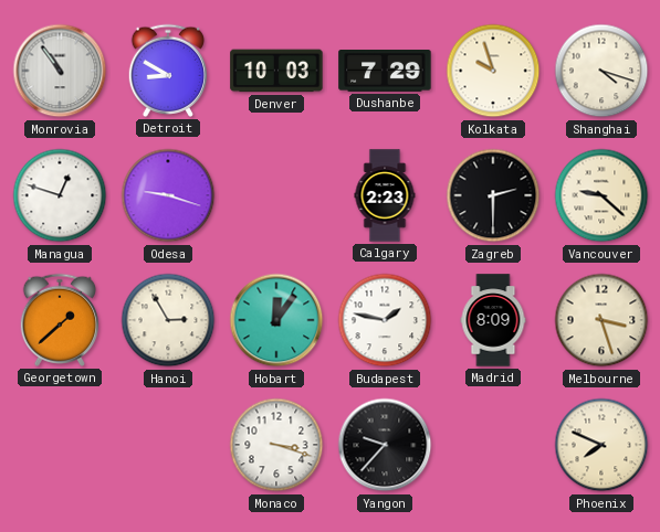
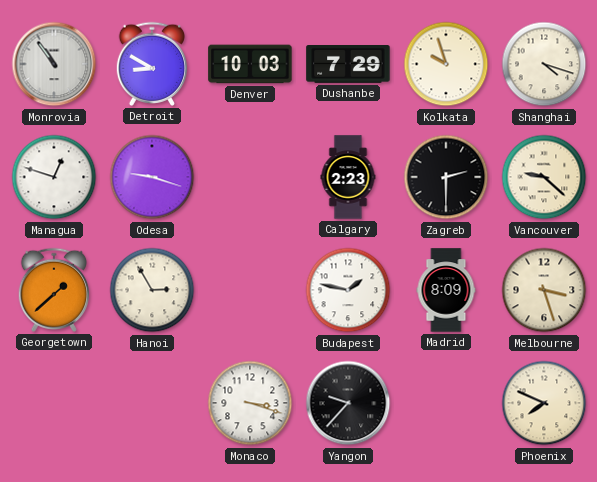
Hobart: 12:06 -> none (276, 320)
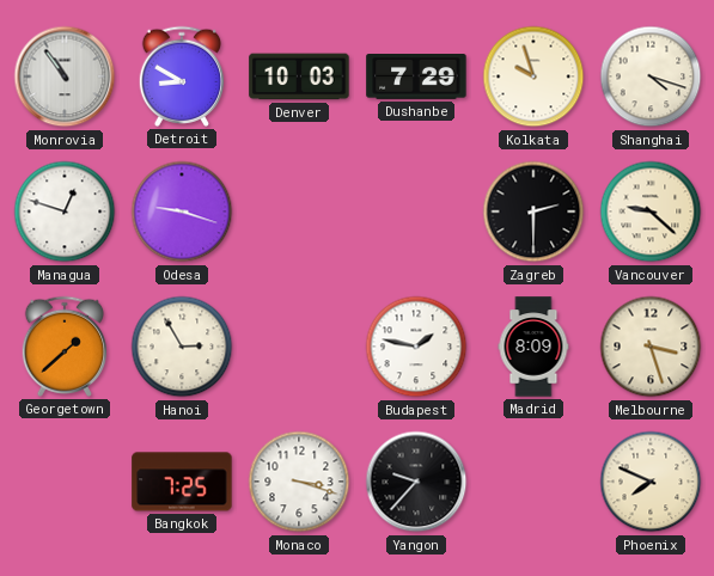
Calgary: 2:23 -> none (348, 177)
Bangkok: none -> 7:25 (182, 482)
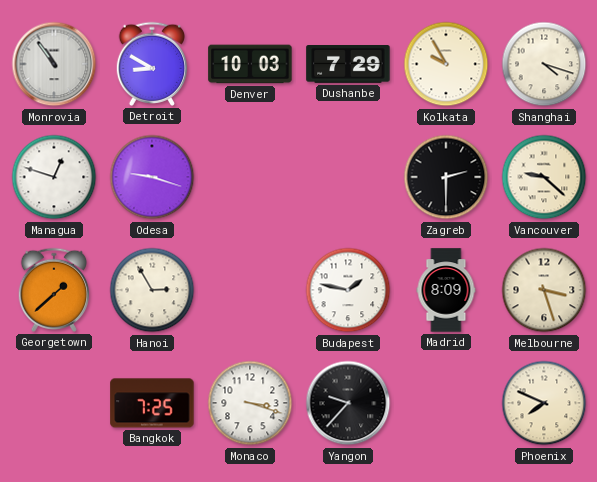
Kolkata: 9:57 -> 9:55 (446, 64)
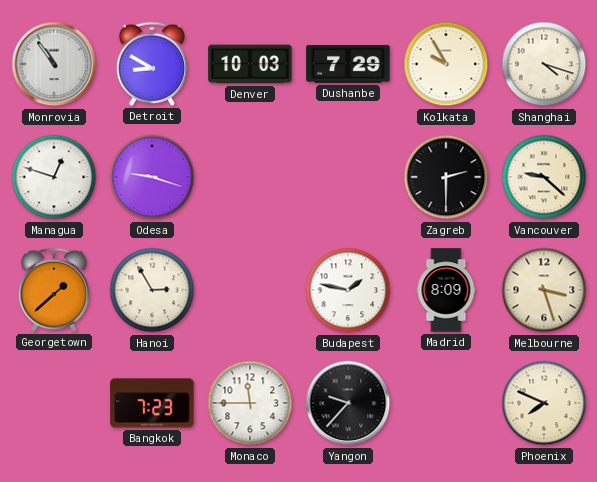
Bangkok: 7:25 -> 7:23 (152, 403)
Monaco: 3:18 -> 11:45 (250, 403)
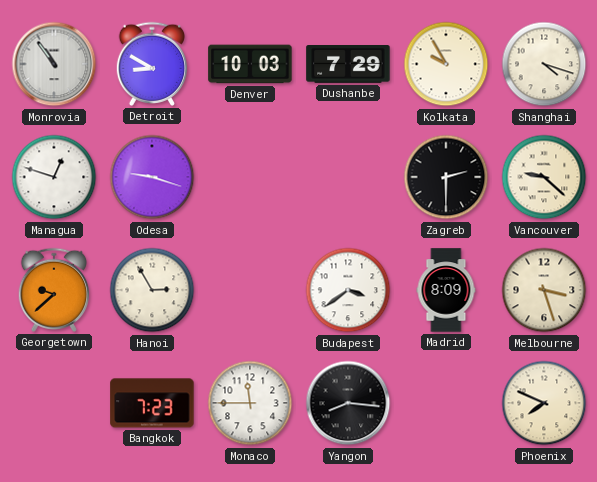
Georgetown: 1:38 -> 9:38 (54, 290)
Budapest: 1:47 -> 3:39 (348, 290)
Yangon: 9:37 -> 8:16 (348, 403)
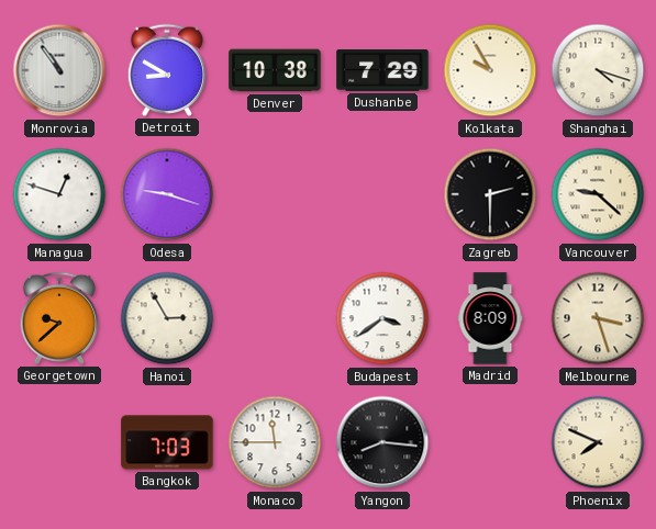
Denver: 10:03 -> 10:38 (275, 70)
Bangkok: 7:23 -> 7:03 (167, 442)
